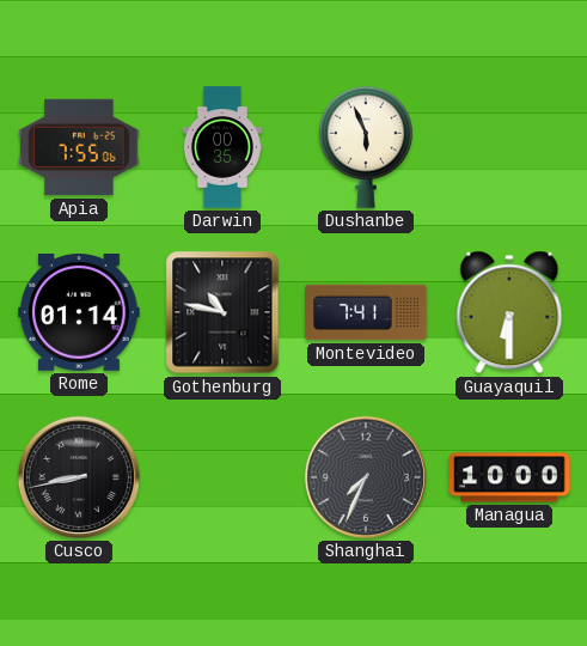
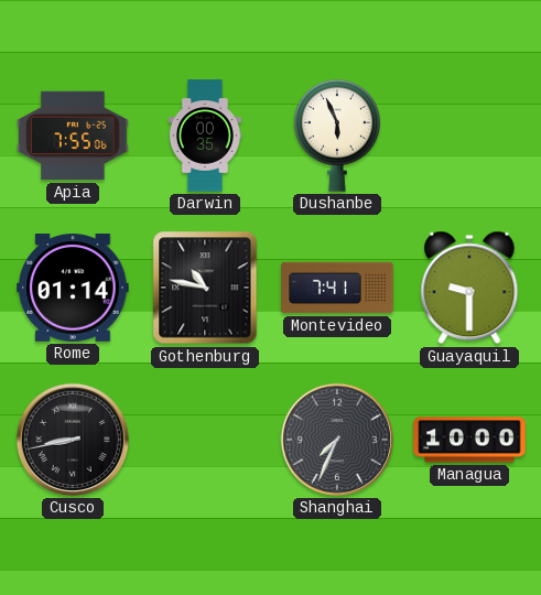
Guayaquil: 6:30 -> 9:30 (469, 288)
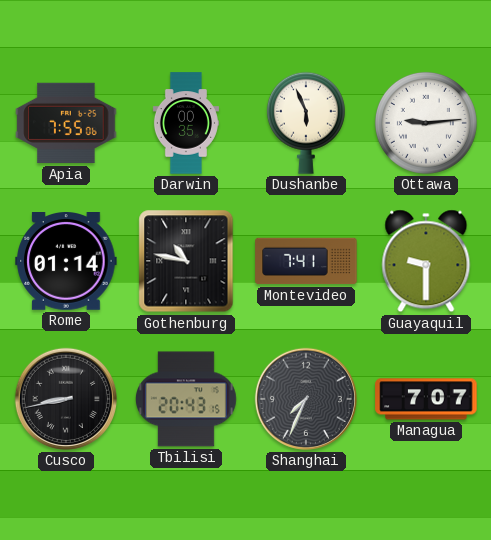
Ottawa: none -> 9:14 (426, 123)
Tbilisi: none -> 20:43 (186, 399)
Managua: 10:00 -> 7:07 (426, 399)
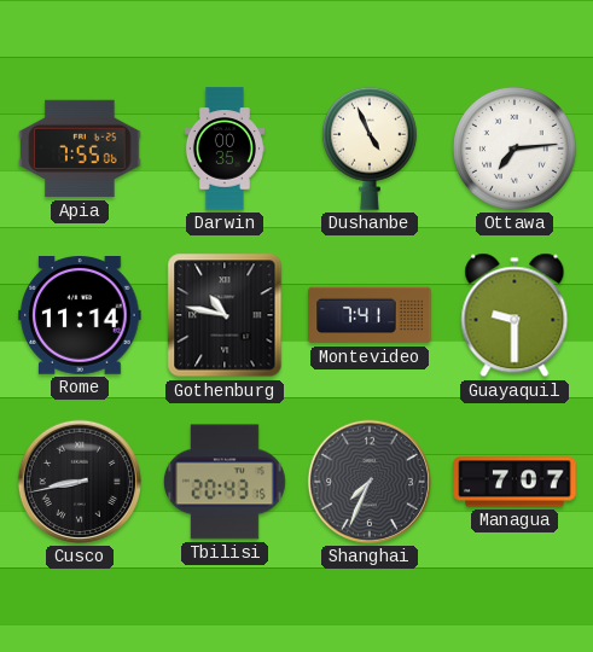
Dushanbe: 5:56 -> 4:56 (370, 149)
Ottawa: 9:14 -> 7:14 (514, 149)
Rome: 01:14 -> 11:14 (80, 315)
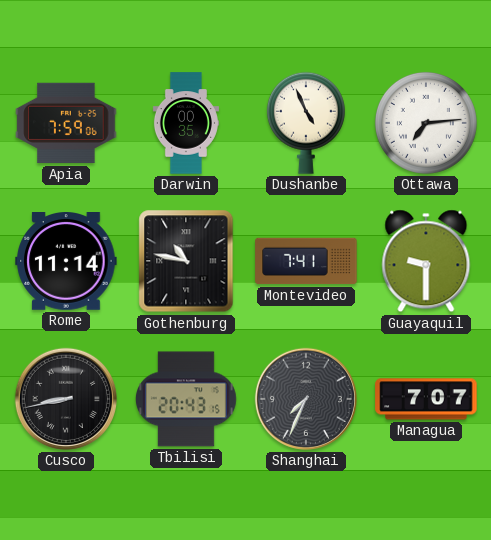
Apia: 7:55 -> 7:59 (66, 123)
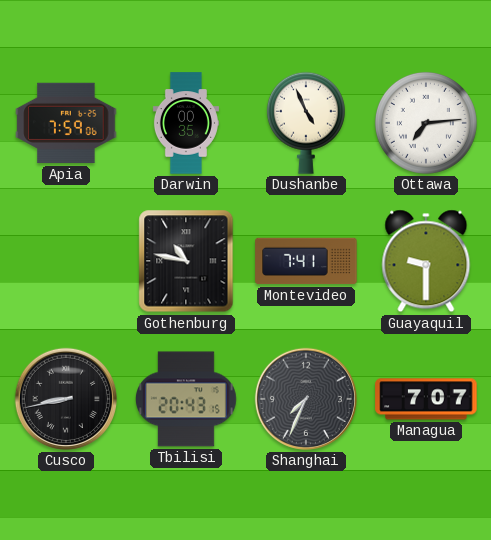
Rome: 11:14 -> none (66, 261)
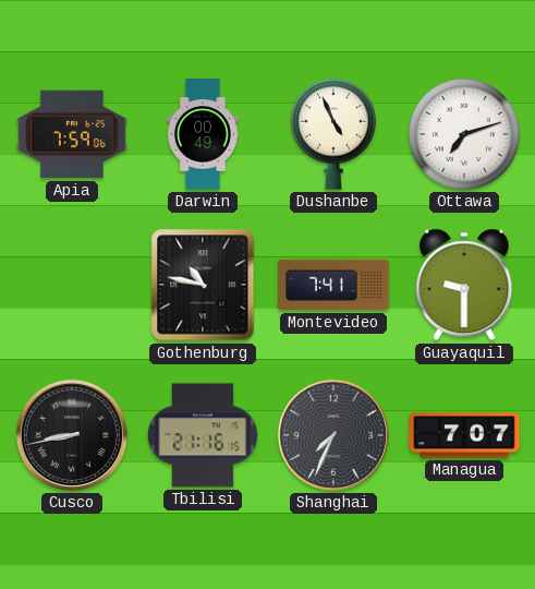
Darwin: 00:35 -> 00:49 (203, 134)
Ottawa: 7:14 -> 7:12 (464, 134)
Tbilisi: 20:43 -> 21:16 (203, 435)
